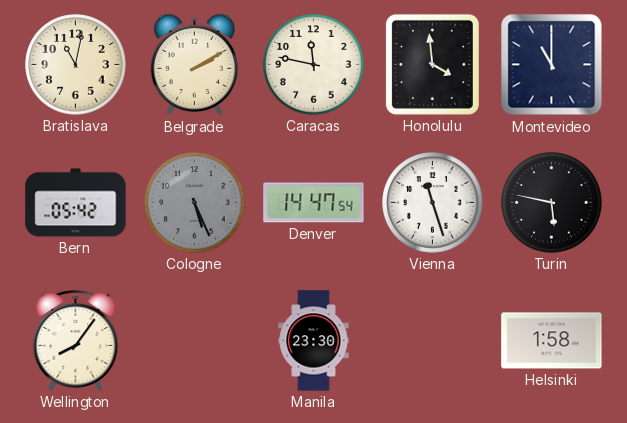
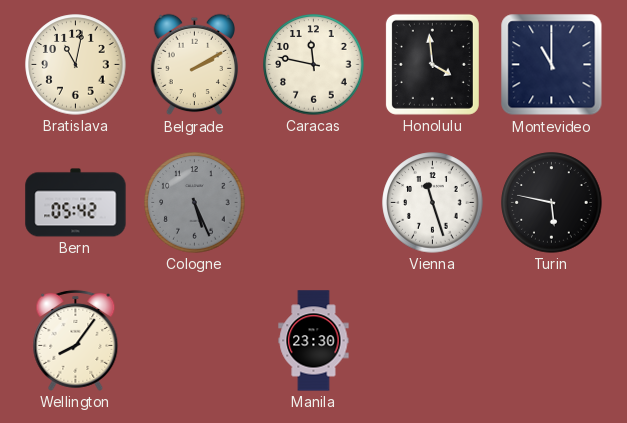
Denver: 14:47 -> none (314, 203)
Helsinki: 1:58 -> none (552, 341)
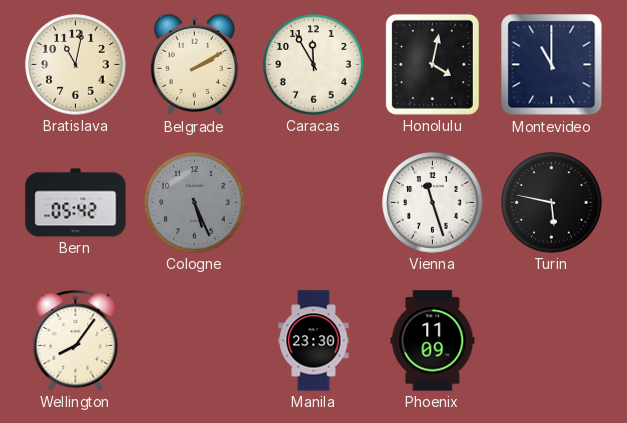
Caracas: 11:47 -> 11:55 (314, 65)
Honolulu: 3:59 -> 4:02 (432, 64)
Phoenix: none -> 11:09 (433, 341)
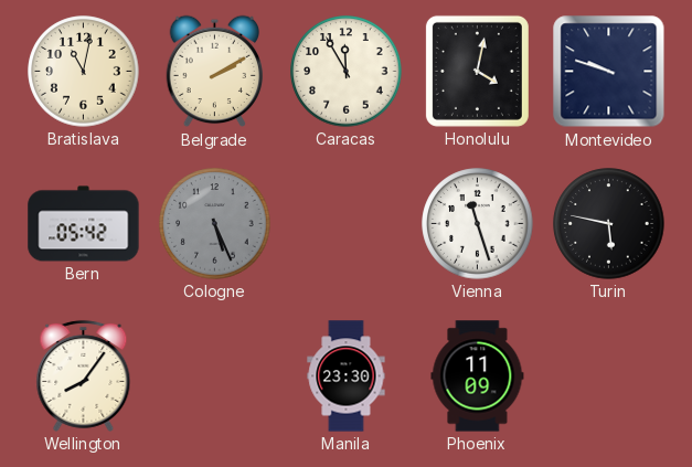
Montevideo: 11:00 -> 9:48 (609, 72)
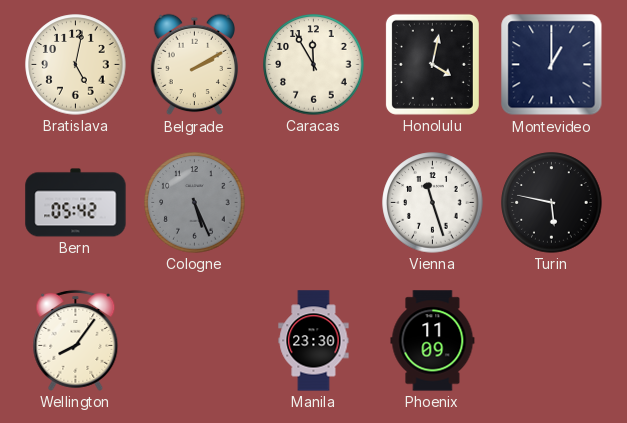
Bratislava: 11:02 -> 5:02 (76, 65)
Montevideo: 9:48 -> 1:00 (552, 65)
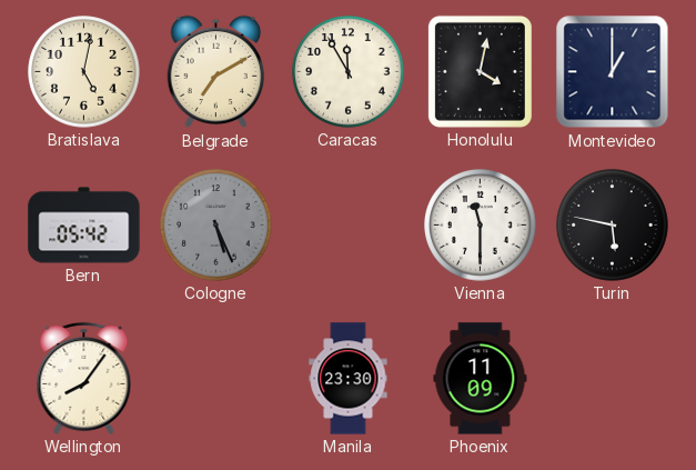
Belgrade: 2:10 -> 7:10 (216, 72)
Vienna: 11:27 -> 11:30 (481, 226)
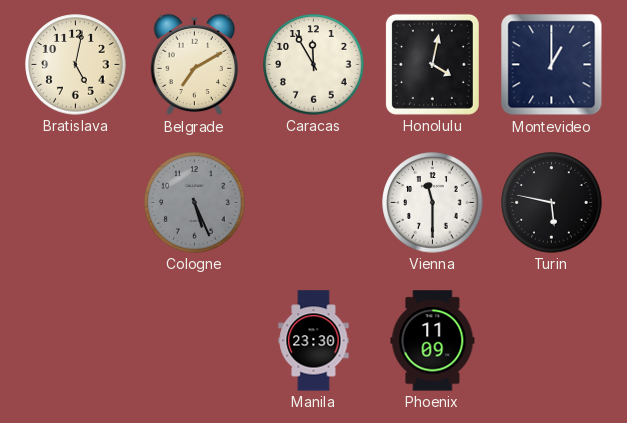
Bern: 05:42 -> none (84, 226)
Wellington: 8:06 -> none (84, 378)
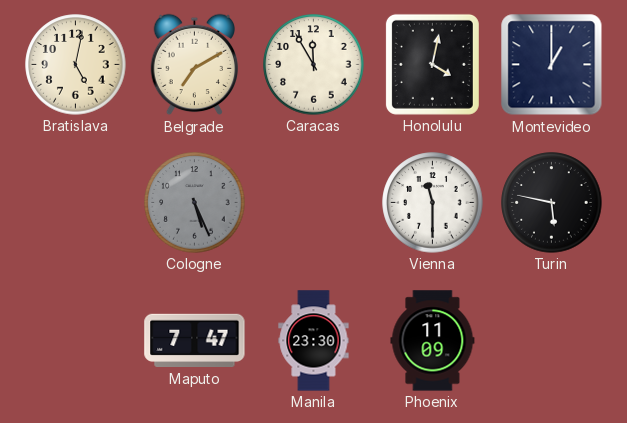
Maputo: none -> 7:47 (195, 341)
